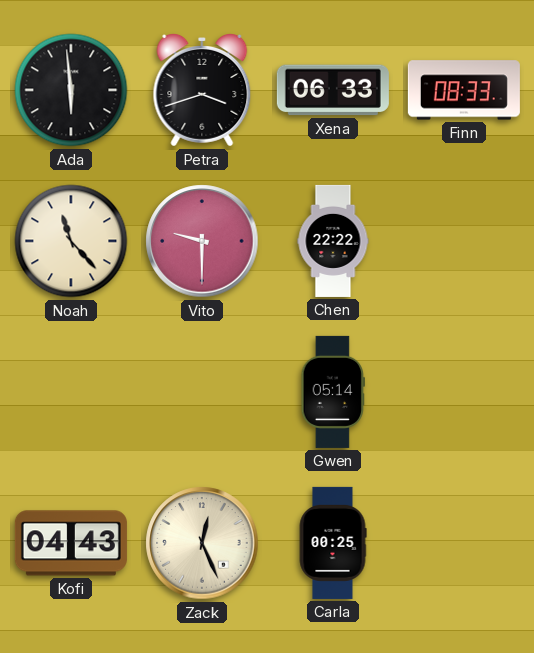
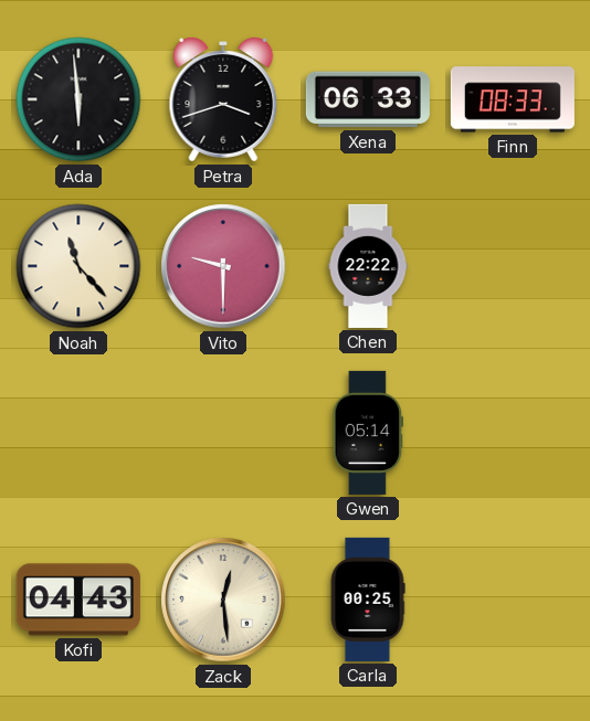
Zack: 12:26 -> 12:29 (223, 600)
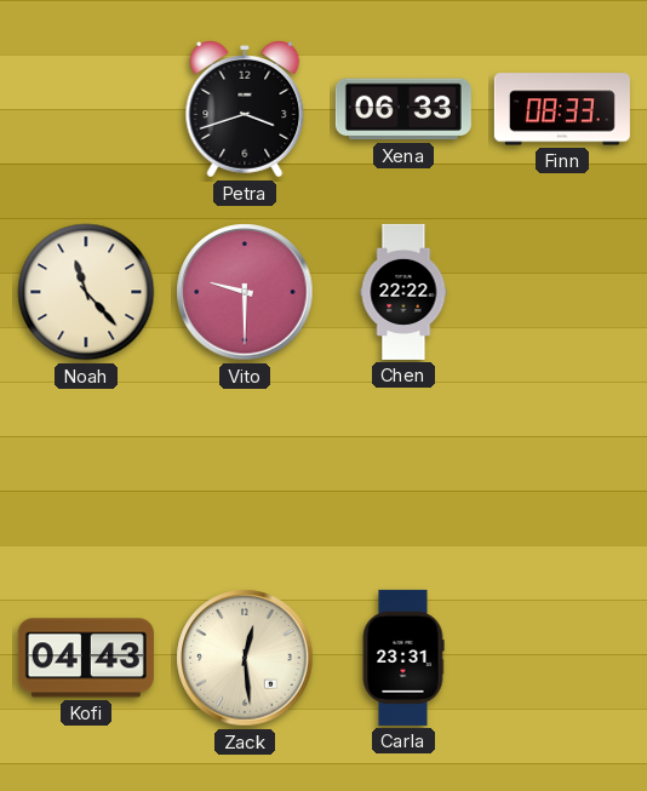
Ada: 5:59 -> none (78, 99)
Gwen: 05:14 -> none (367, 433)
Carla: 00:25 -> 23:31 (403, 658)
